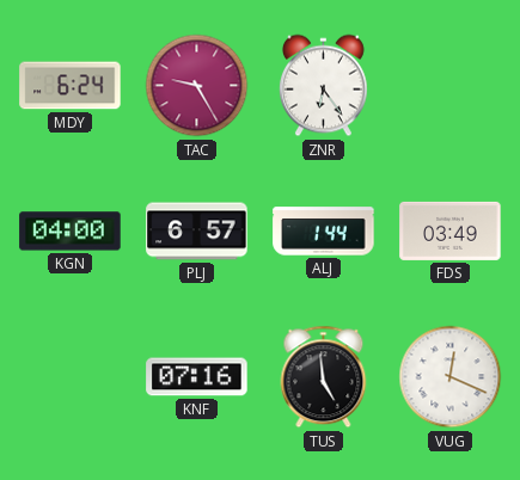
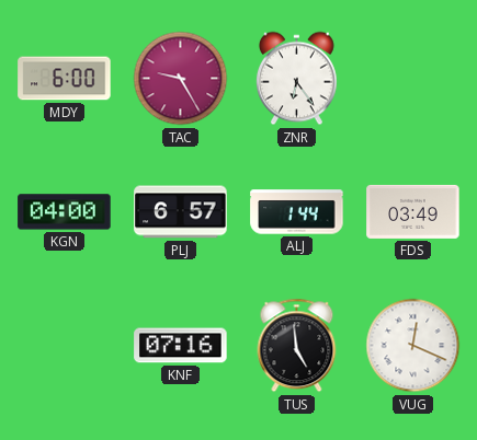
MDY: 6:24 -> 6:00 (65, 79)
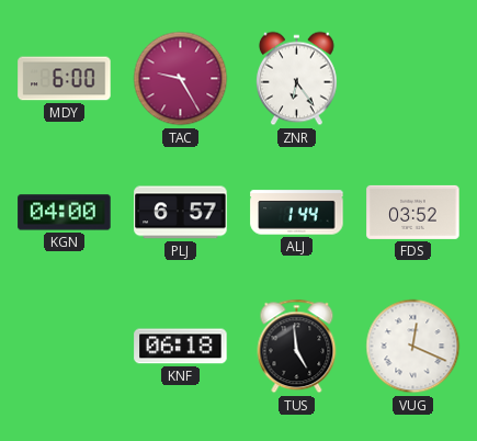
FDS: 03:49 -> 03:52 (413, 212)
KNF: 07:16 -> 06:18 (181, 347)
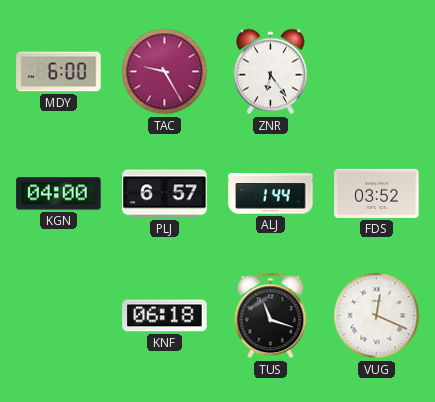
TUS: 4:59 -> 11:18 (271, 316)
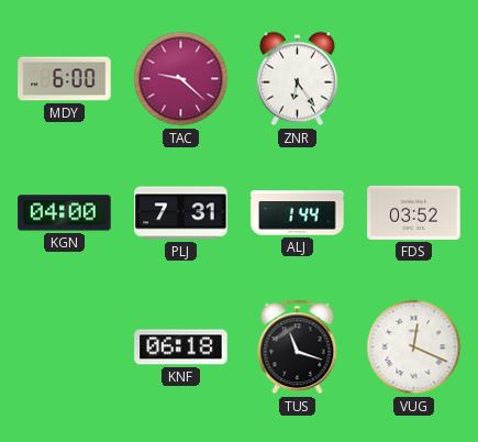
TAC: 9:25 -> 9:22 (181, 79)
PLJ: 6:57 -> 7:31 (181, 213)
